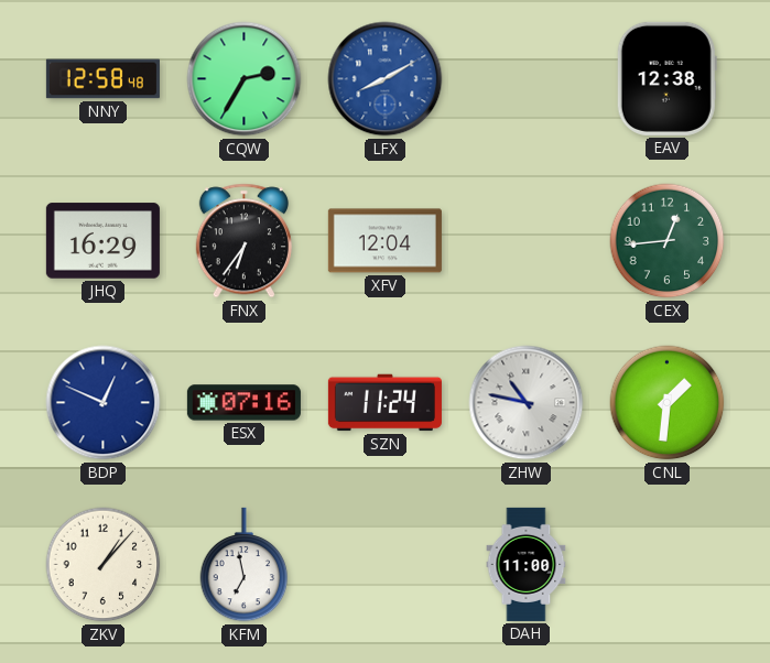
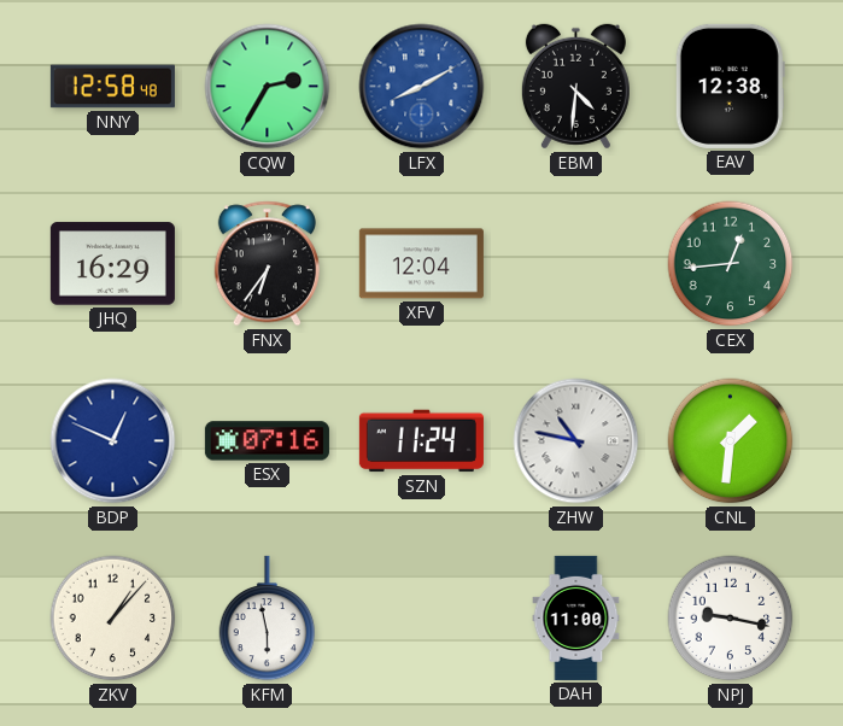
EBM: none -> 4:31 (575, 87)
KFM: 6:58 -> 5:58 (268, 619)
NPJ: none -> 9:17 (731, 619)
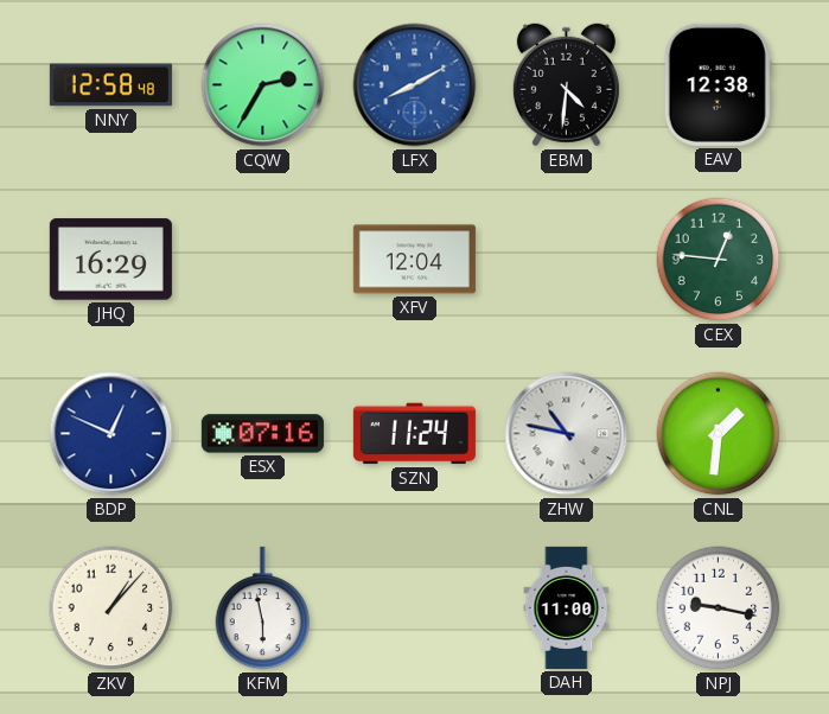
FNX: 6:36 -> none (267, 264)
CEX: 12:44 -> 12:46 (719, 260)
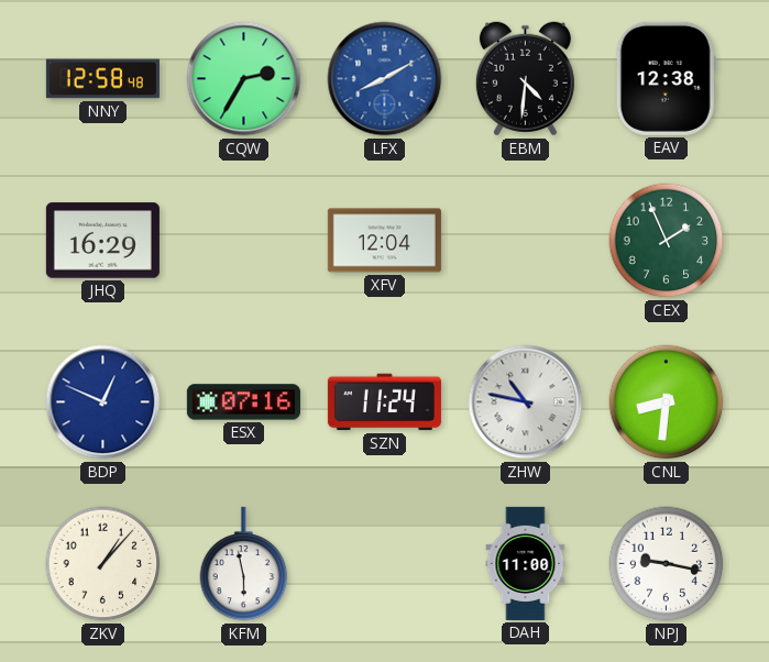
CEX: 12:46 -> 1:56 (667, 241)
CNL: 1:31 -> 8:31 (667, 402)
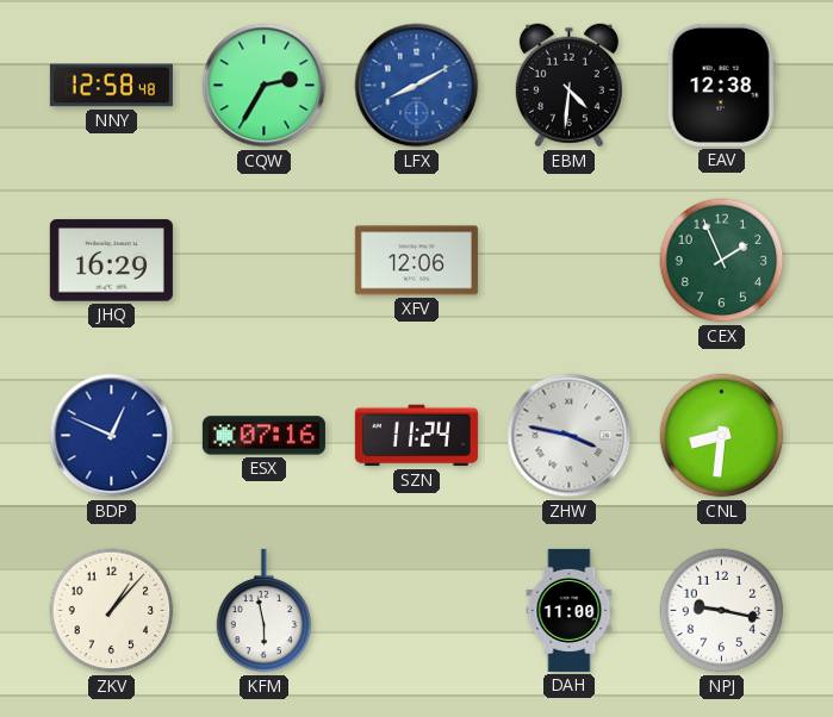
XFV: 12:04 -> 12:06 (416, 261)
ZHW: 10:47 -> 3:47 (570, 436)
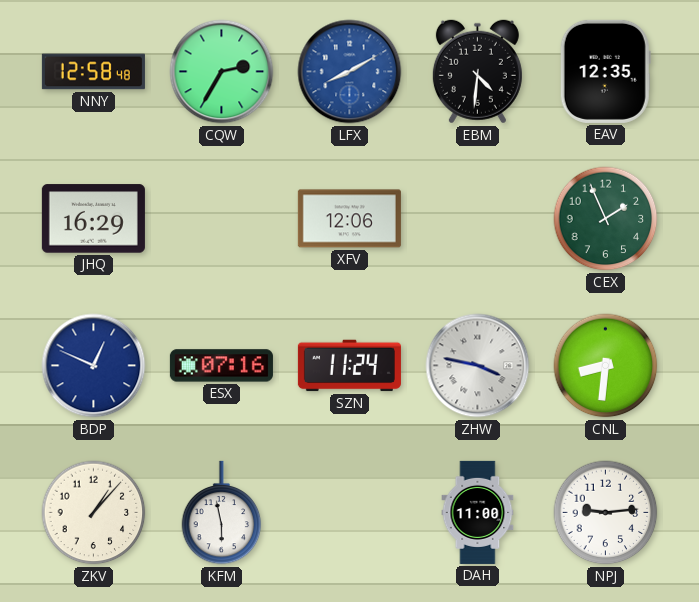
EAV: 12:38 -> 12:35 (605, 71)
NPJ: 9:17 -> 9:14 (606, 513)
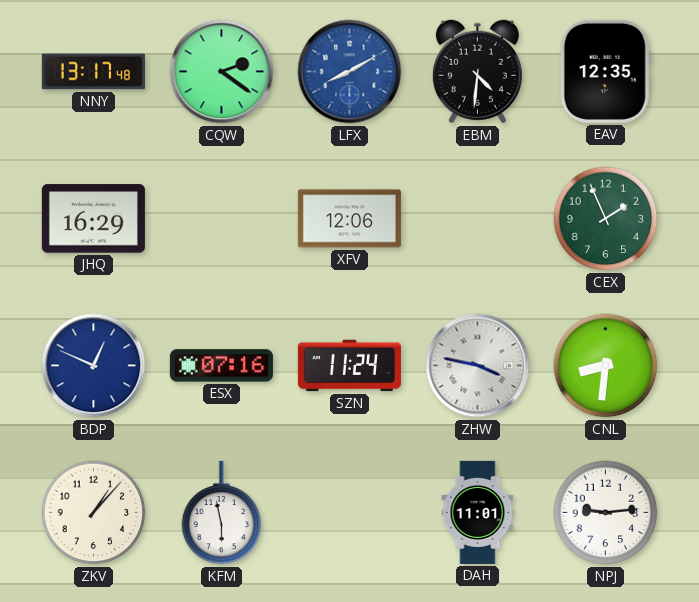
NNY: 12:58 -> 13:17 (93, 72)
CQW: 2:35 -> 2:21 (222, 72)
DAH: 11:00 -> 11:01 (478, 512)
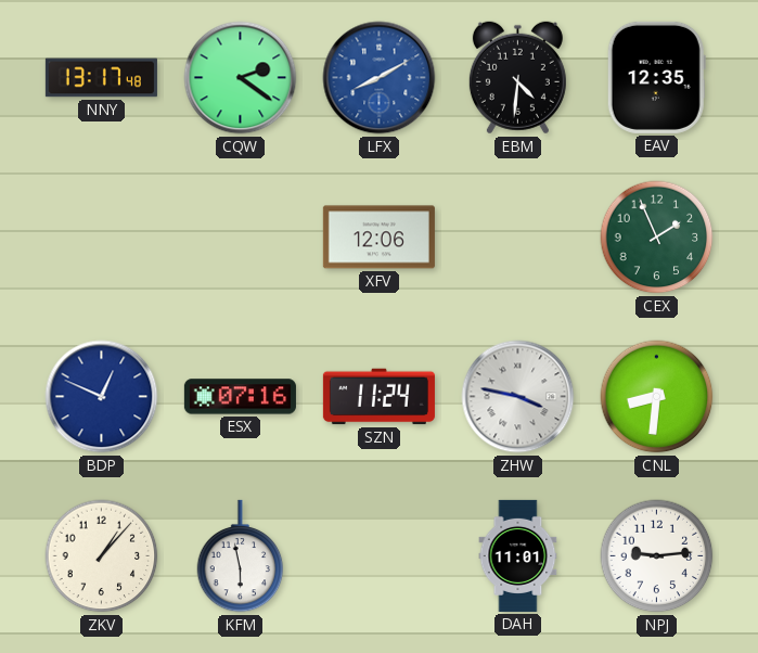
JHQ: 16:29 -> none (93, 219)
